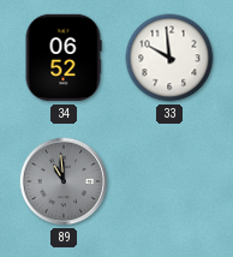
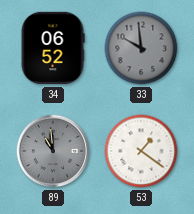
33 dial: white -> grey (141, 48)
53: none -> 1:21 (141, 151)
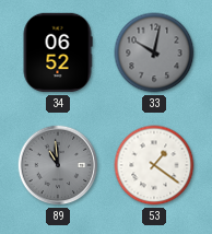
33: 9:59 -> 10:02 (154, 52)
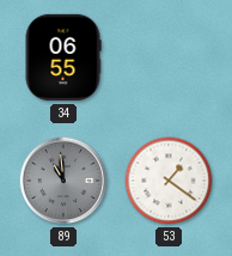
34: 06:52 -> 06:55 (63, 57)
33: 10:02 -> none (154, 52)
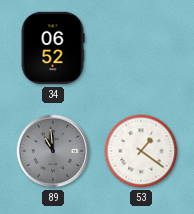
34: 06:55 -> 06:52 (53, 48)
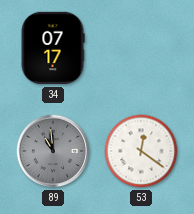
34: 06:52 -> 07:17 (53, 48)
53: 1:21 -> 12:21 (141, 151)
